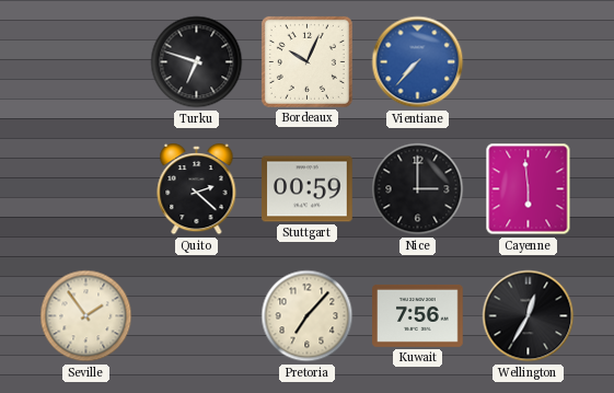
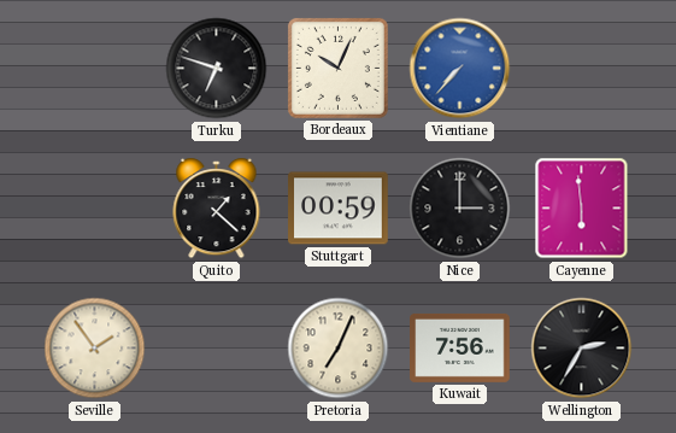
Quito: 2:22 -> 1:22 (217, 210)
Pretoria: 7:07 -> 7:04 (339, 349)
Wellington: 12:35 -> 2:35 (582, 349)
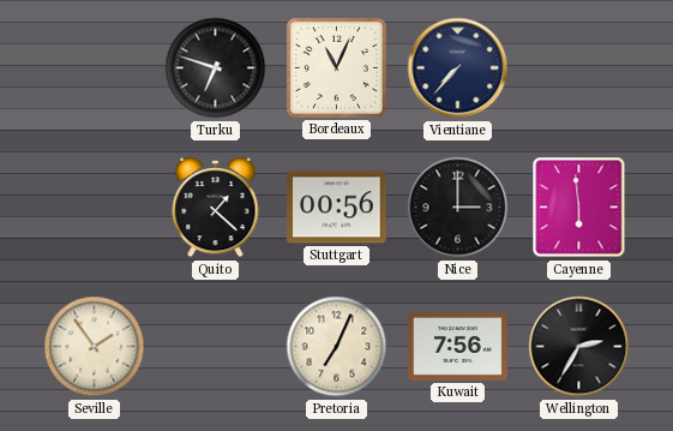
Bordeaux: 10:04 -> 11:04 (336, 67)
Vientiane dial: blue -> navy (458, 68)
Stuttgart: 00:59 -> 00:56 (337, 208)
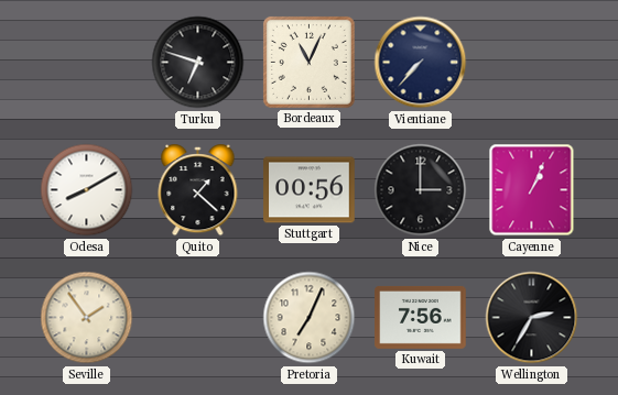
Odesa: none -> 8:10 (87, 190)
Cayenne: 5:59 -> 1:04 (532, 190)
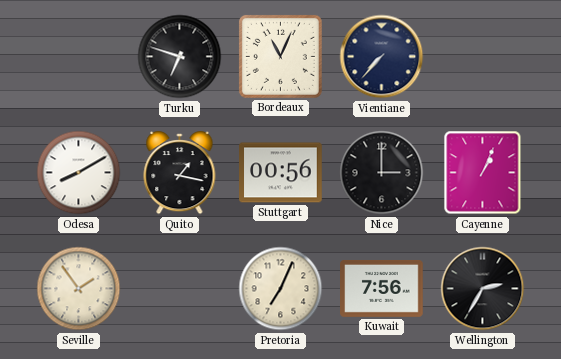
Quito: 1:22 -> 1:17 (180, 174)
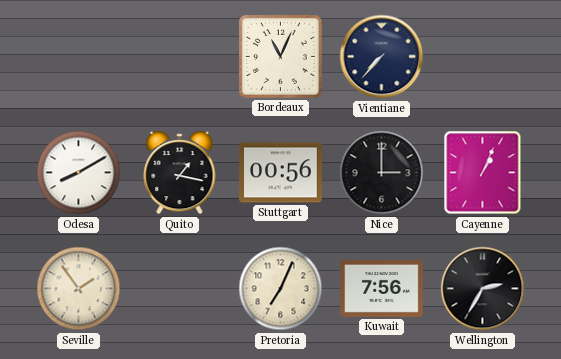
Turku: 6:48 -> none (180, 57)
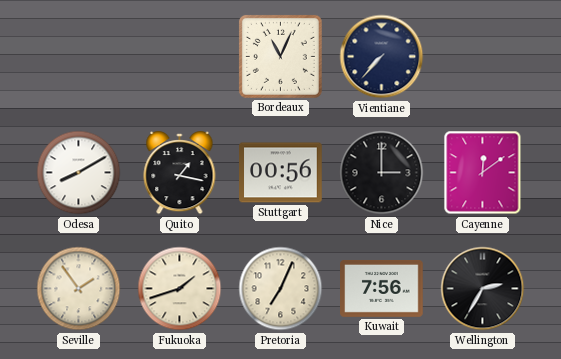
Cayenne: 1:04 -> 12:09 (483, 173)
Fukuoka: none -> 1:42 (180, 289)
